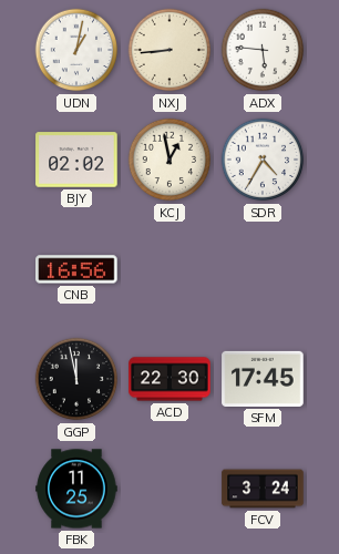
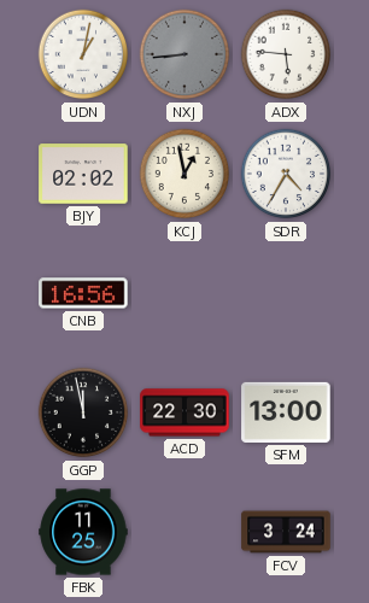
NXJ dial: cream -> grey (184, 54)
SFM: 17:45 -> 13:00 (286, 412)
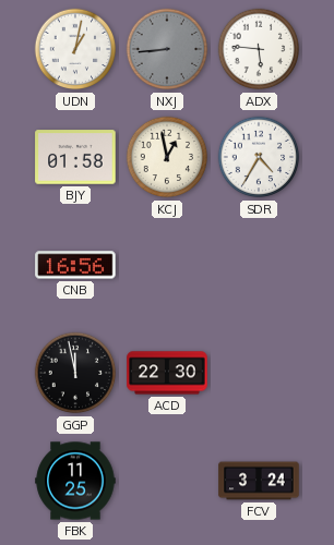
BJY: 02:02 -> 01:58 (75, 157)
SFM: 13:00 -> none (286, 412)
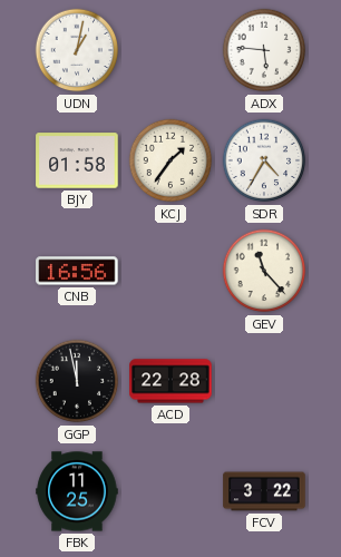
NXJ: 8:44 -> none (167, 49)
KCJ: 12:58 -> 1:36 (170, 160)
GEV: none -> 11:23 (264, 271)
ACD: 22:30 -> 22:28 (170, 381)
FCV: 3:24 -> 3:22 (264, 491)
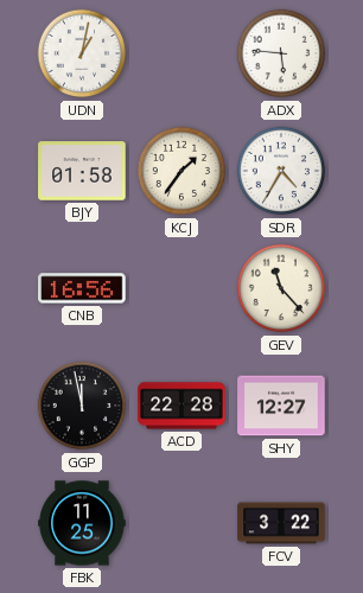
SHY: none -> 12:27 (281, 406)
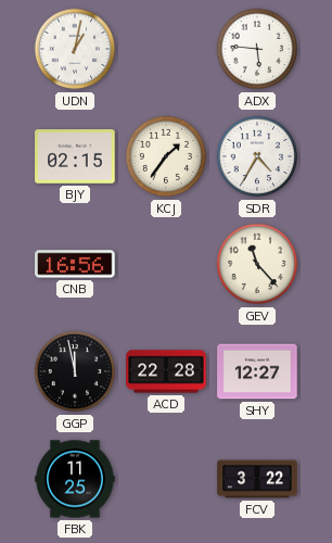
BJY: 01:58 -> 02:15 (75, 156)
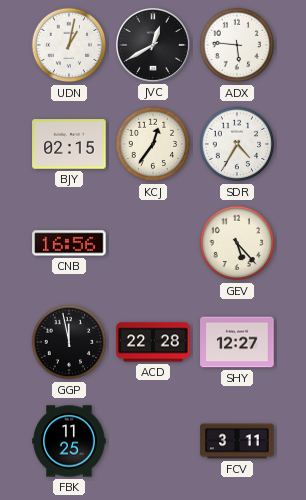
JVC: none -> 12:40 (153, 45)
KCJ: 1:36 -> 12:36 (153, 144)
GEV: 11:23 -> 5:23 (237, 243)
FCV: 3:22 -> 3:11 (237, 441)
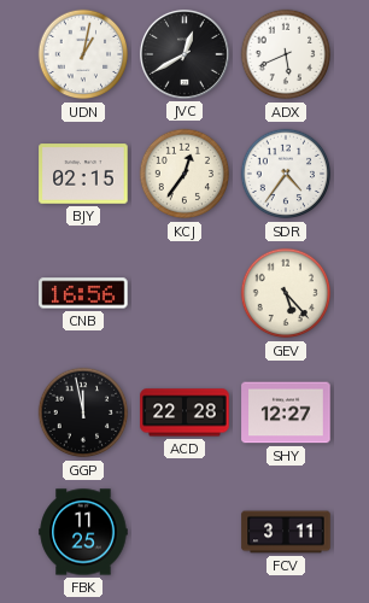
ADX: 5:46 -> 5:41 (286, 54)
SDR: 4:35 -> 4:36 (286, 174)
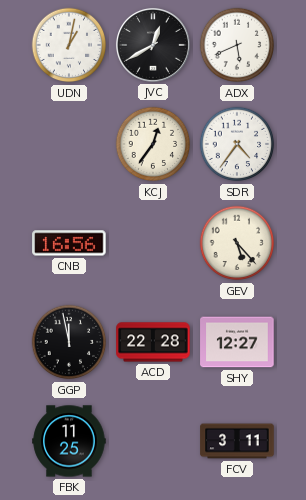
BJY: 02:15 -> none (83, 174)
